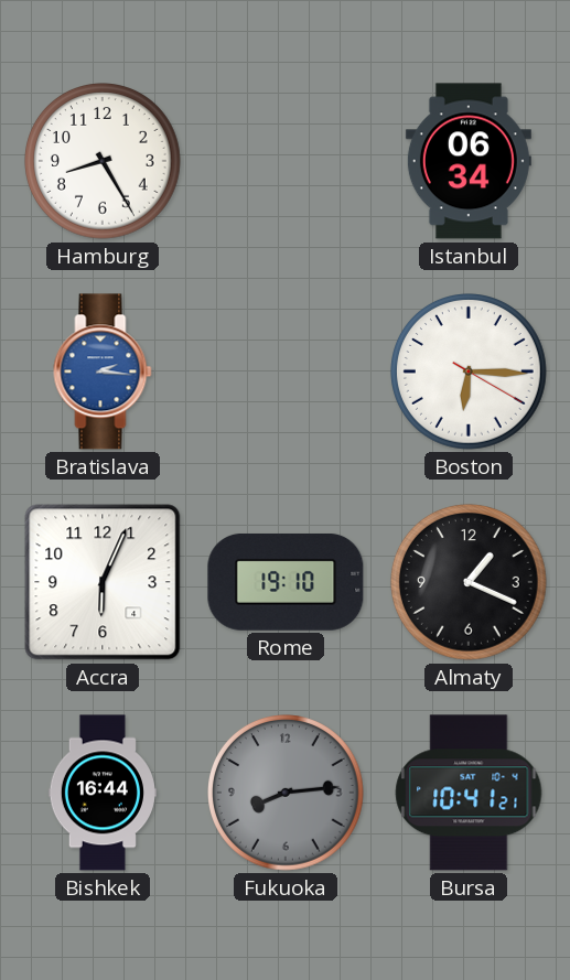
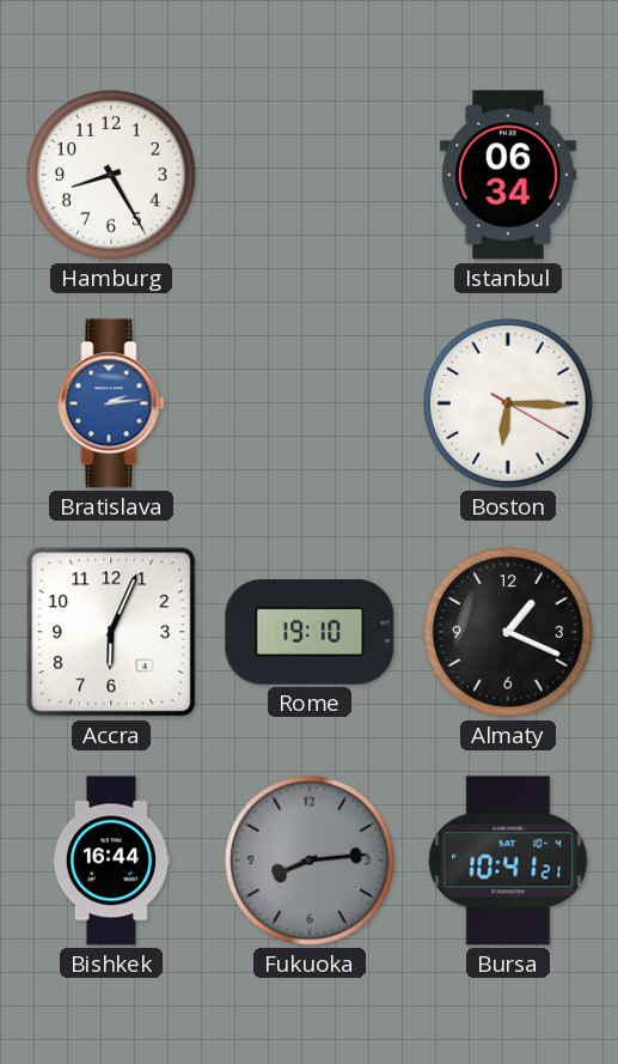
Bratislava: 2:16 -> 2:14 (111, 403)
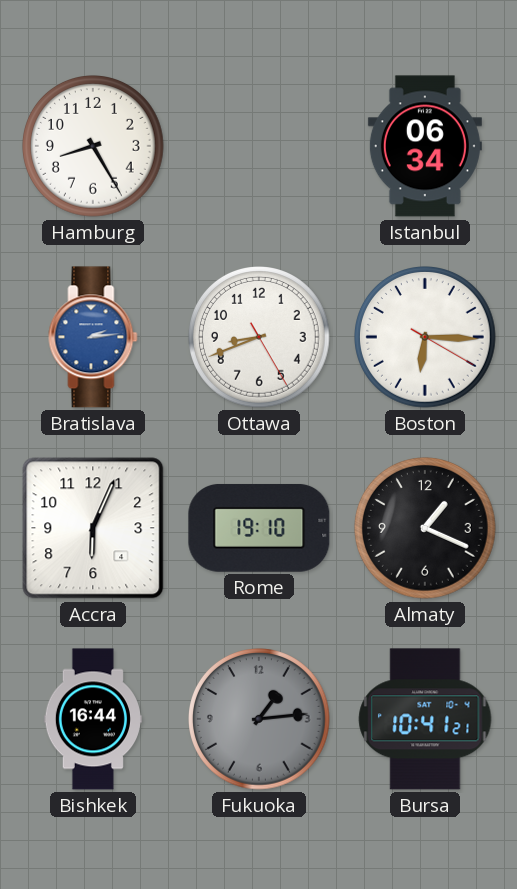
Ottawa: none -> 8:41 (260, 338)
Fukuoka: 8:14 -> 1:14 (260, 720)
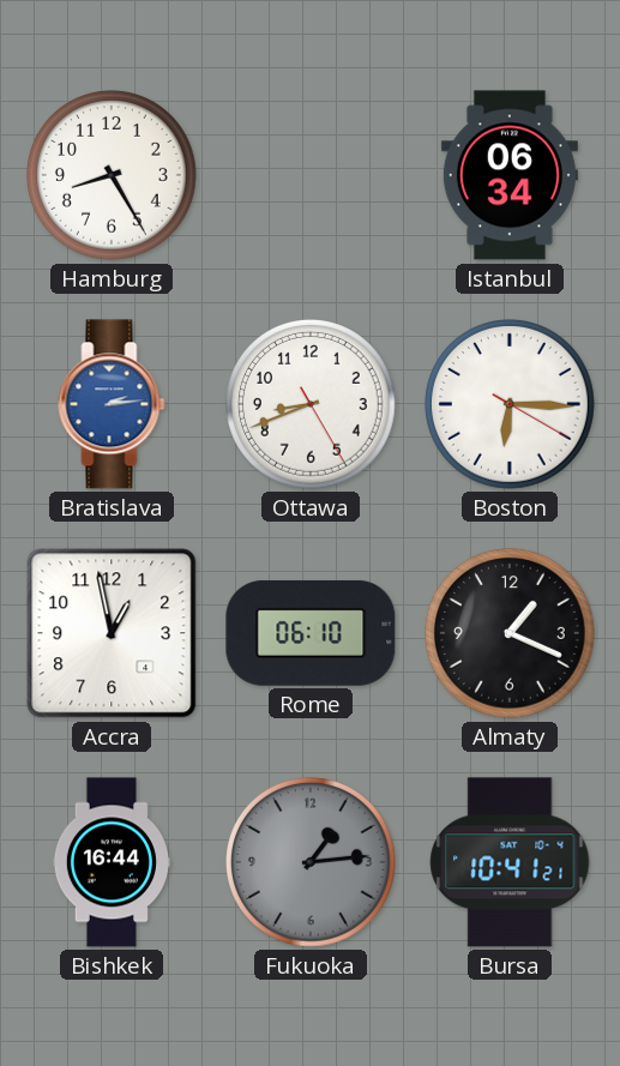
Accra: 6:04 -> 12:58 (112, 633)
Rome: 19:10 -> 06:10 (311, 633)
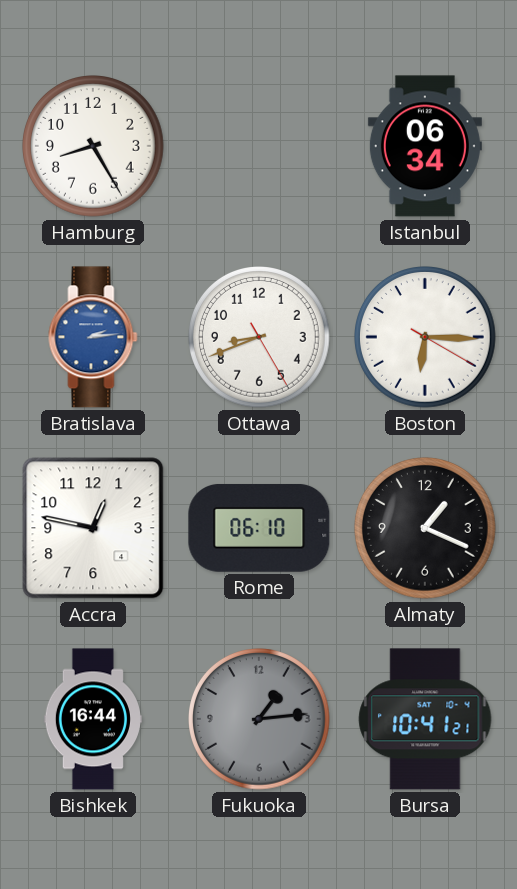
Accra: 12:58 -> 12:47 (93, 528)
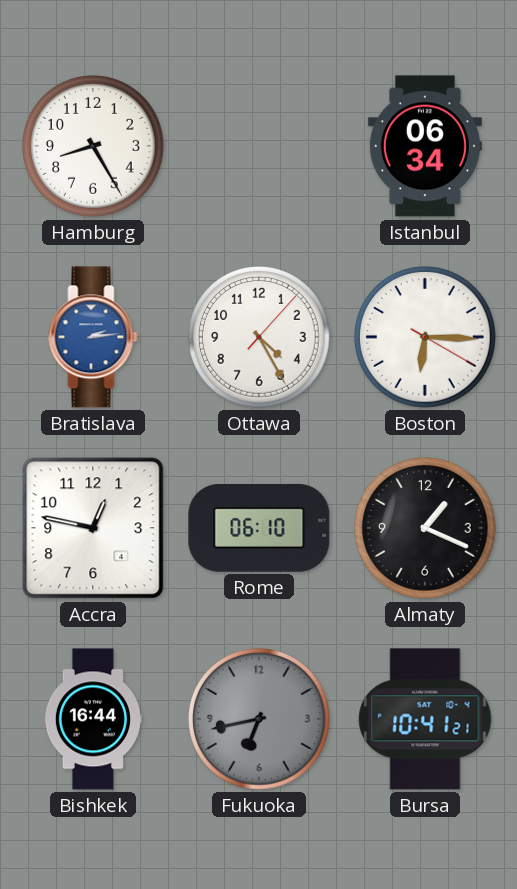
Ottawa: 8:41 -> 4:25 (260, 338)
Fukuoka: 1:14 -> 6:43 (260, 720)
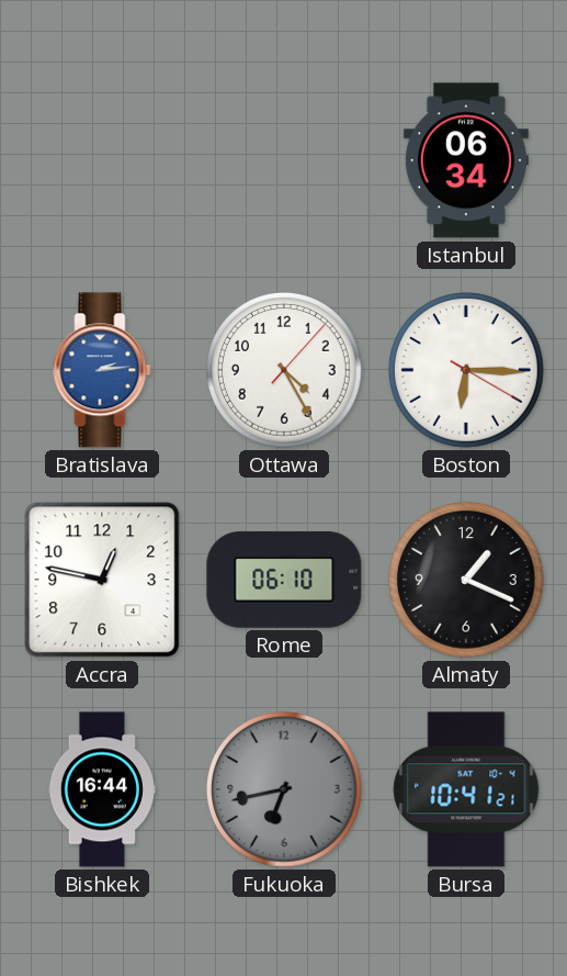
Hamburg: 8:25 -> none (94, 147)
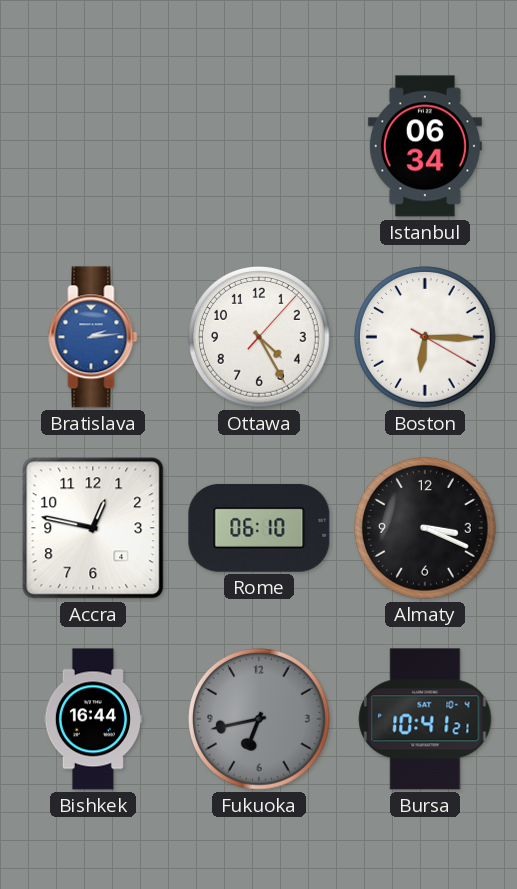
Almaty: 1:19 -> 3:19 (426, 529)
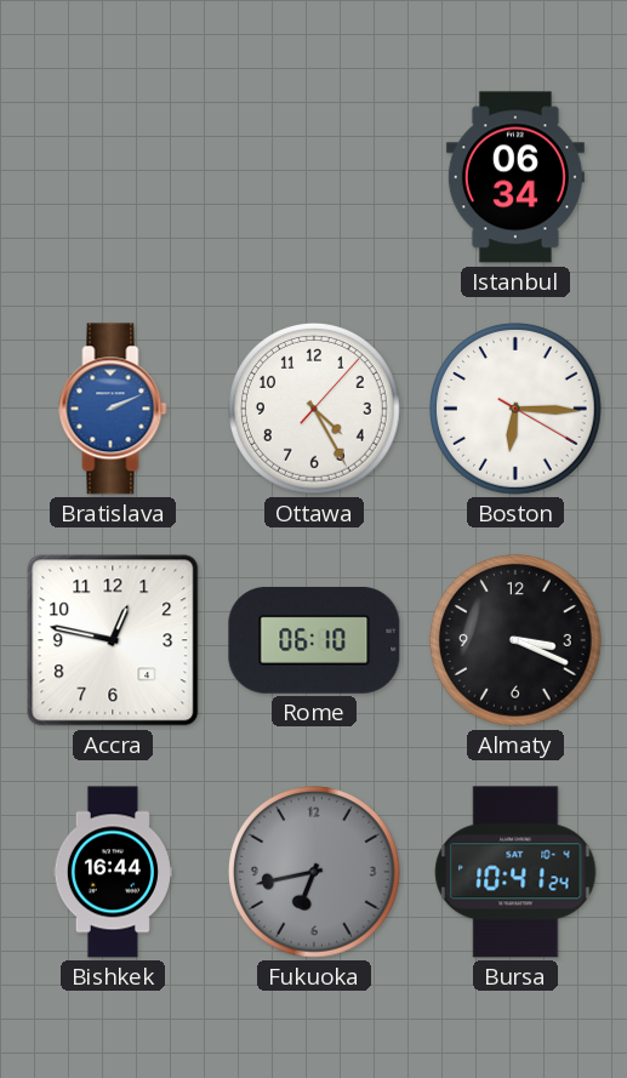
Bratislava: 2:14 -> 2:11 (113, 409)
Bursa: 10:41:21 -> 10:41:24 (515, 872)
